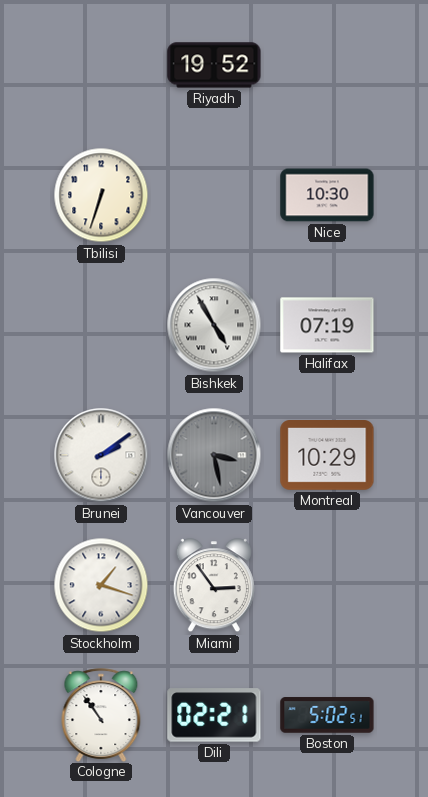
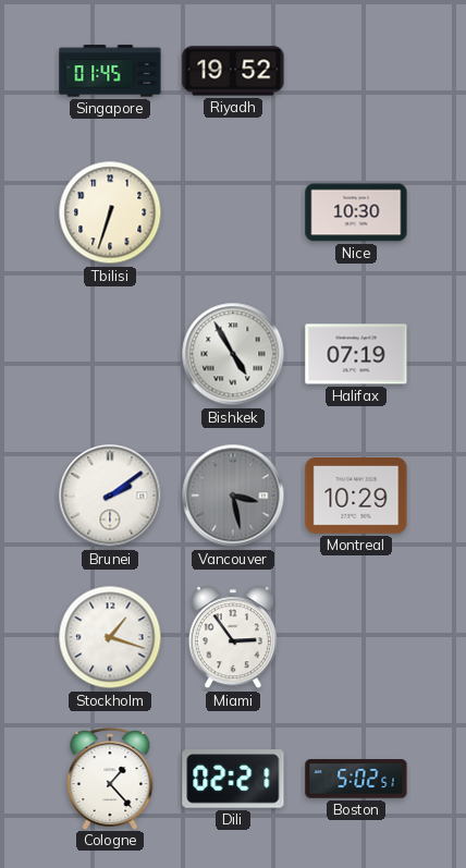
Singapore: none -> 01:45 (110, 71)
Cologne: 10:54 -> 1:23 (110, 779)
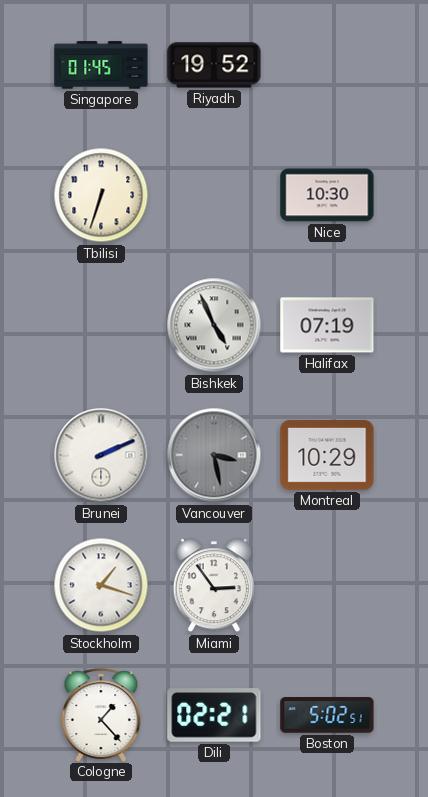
Bishkek: 4:55 -> 4:56 (214, 325)
Brunei: 2:09 -> 2:11 (101, 455)
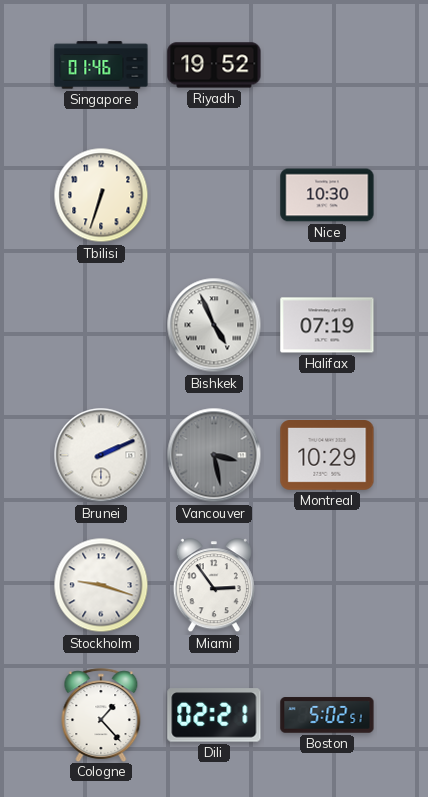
Singapore: 01:45 -> 01:46 (101, 65)
Stockholm: 1:18 -> 9:18 (101, 585)
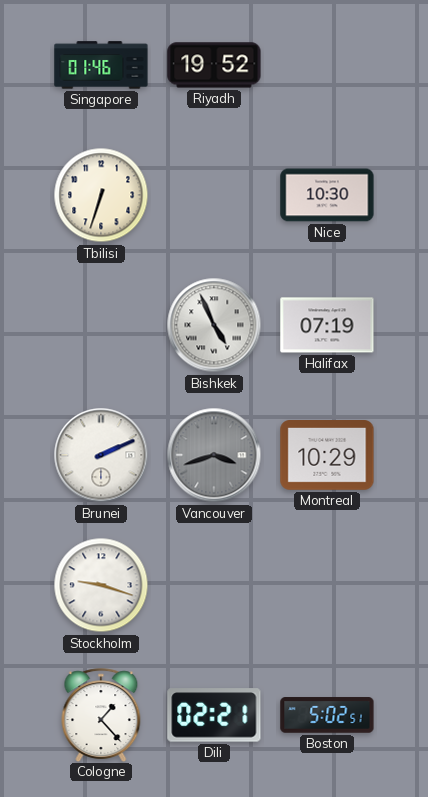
Vancouver: 3:28 -> 3:42 (214, 455)
Miami: 2:54 -> none (214, 586)
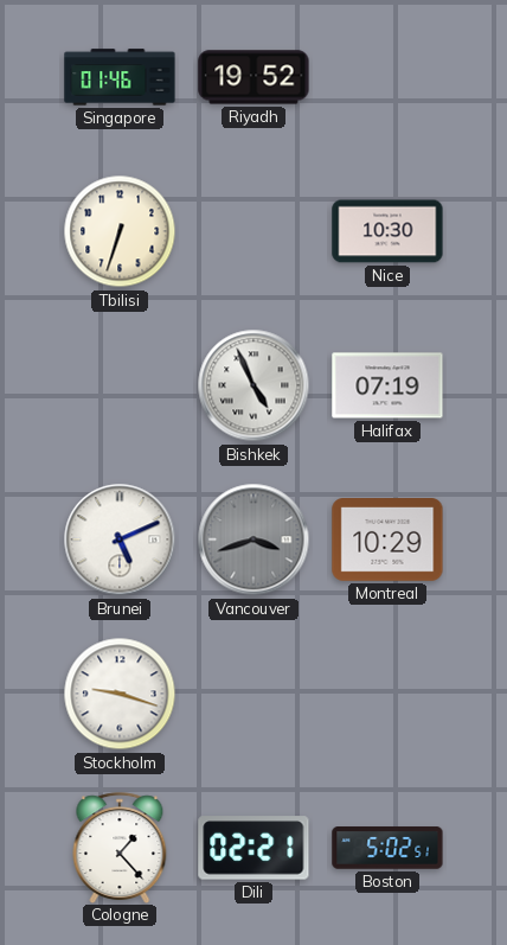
Brunei: 2:11 -> 5:11 (120, 539)
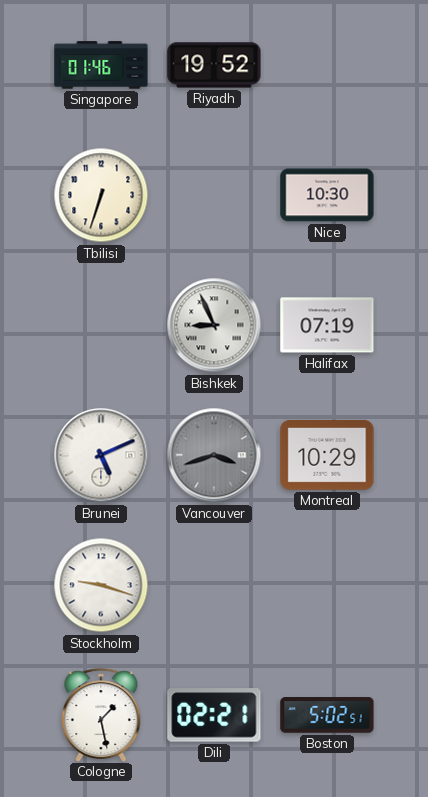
Bishkek: 4:56 -> 8:56 (214, 325)
Cologne: 1:23 -> 1:28 (101, 715)
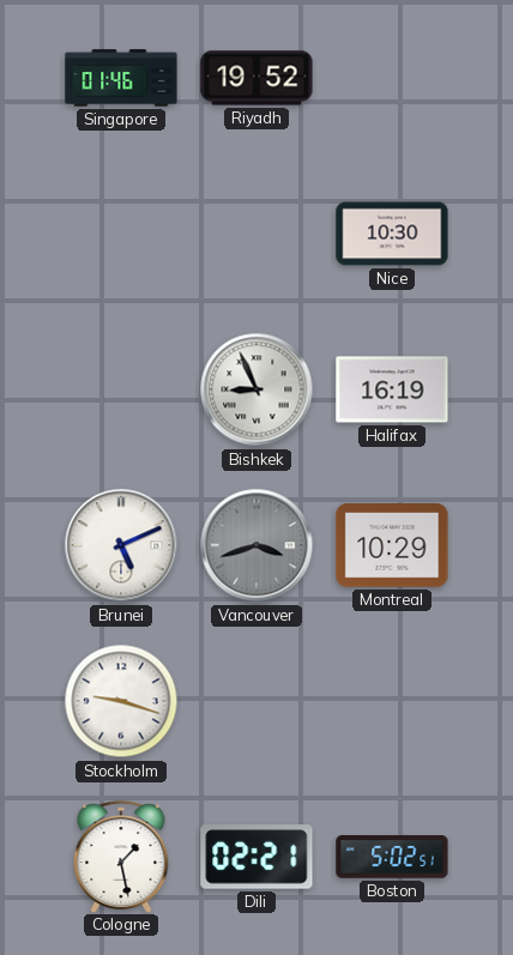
Tbilisi: 6:33 -> none (101, 195)
Halifax: 07:19 -> 16:19 (392, 389)
